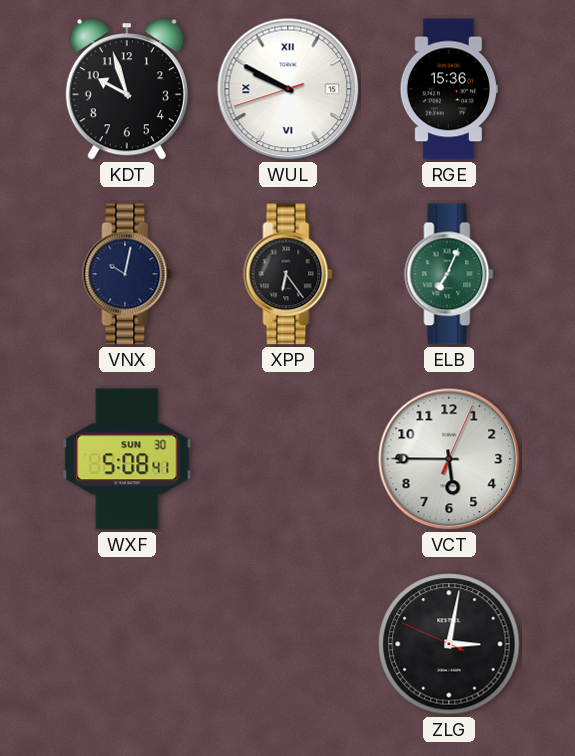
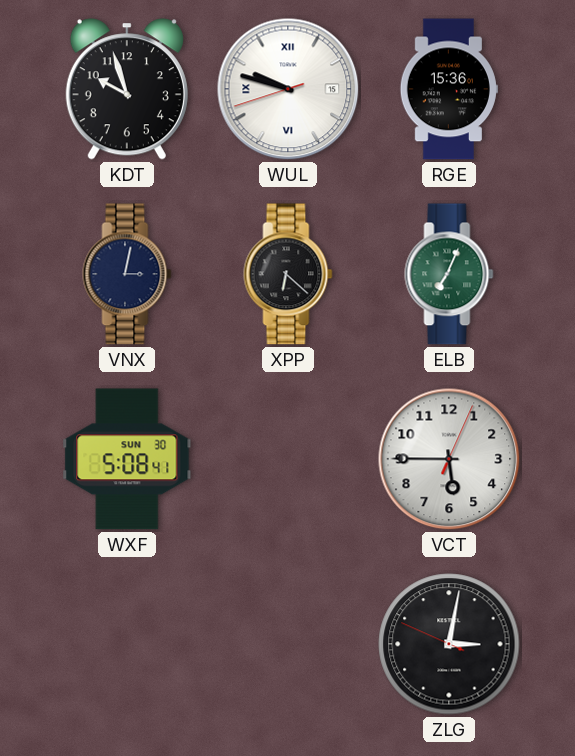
WUL: 9:49 -> 9:47 (288, 89)
VNX: 10:02 -> 3:02 (127, 274)
XPP: 6:24 -> 6:22 (288, 274)
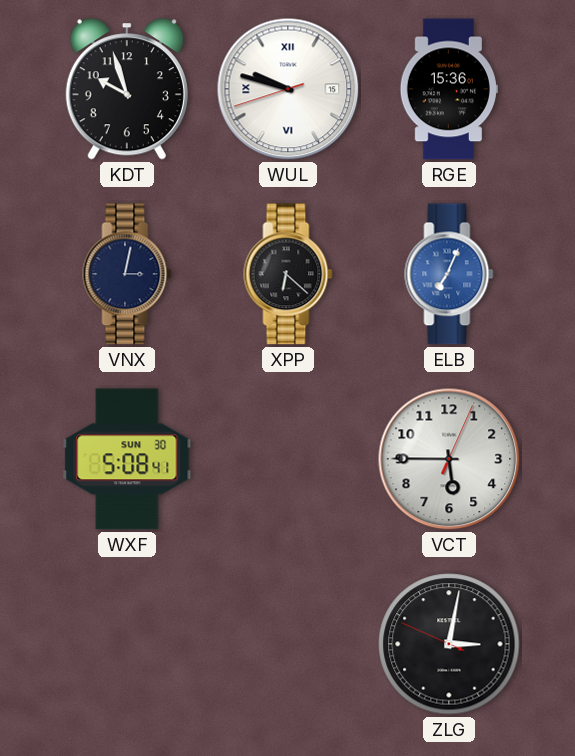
ELB dial: green -> blue (449, 274)
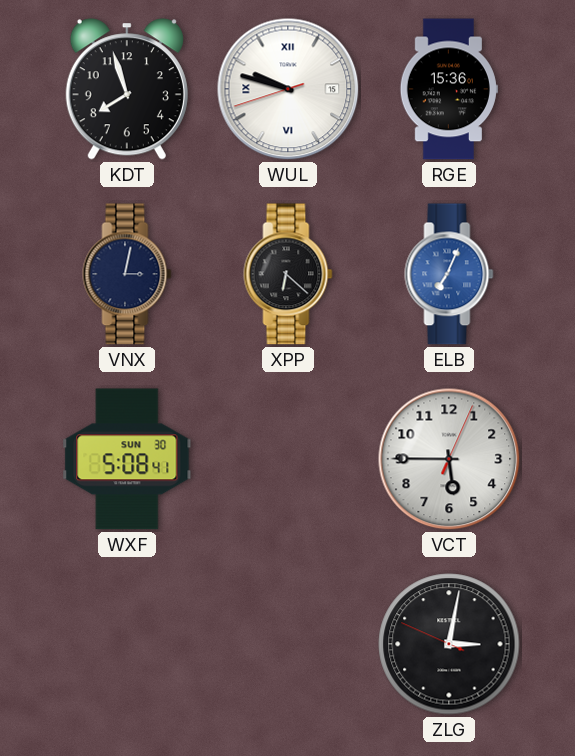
KDT: 9:57 -> 7:57 (127, 89)
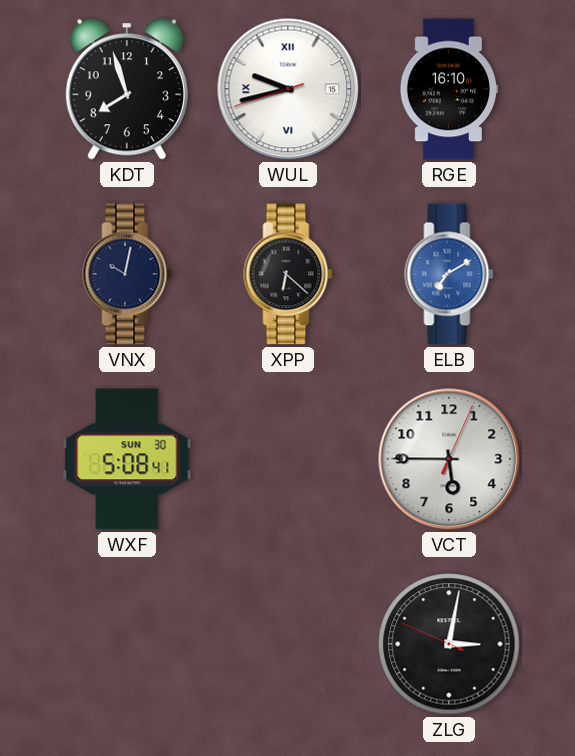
WUL: 9:47 -> 9:42 (288, 89)
RGE: 15:36 -> 16:10 (449, 89)
VNX: 3:02 -> 10:02 (127, 274)
ELB: 7:04 -> 7:10 (449, 274)
